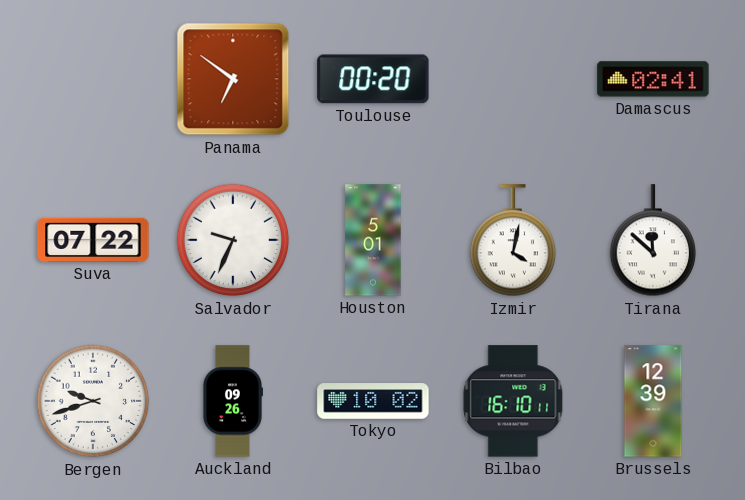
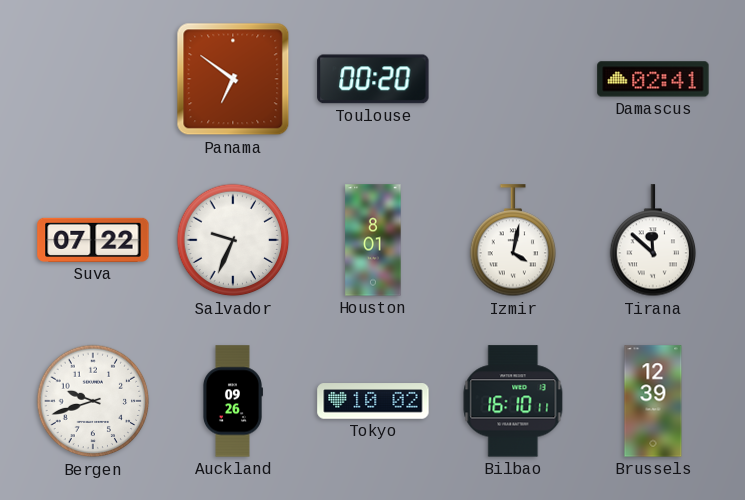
Houston: 5:01 -> 8:01 (373, 240)
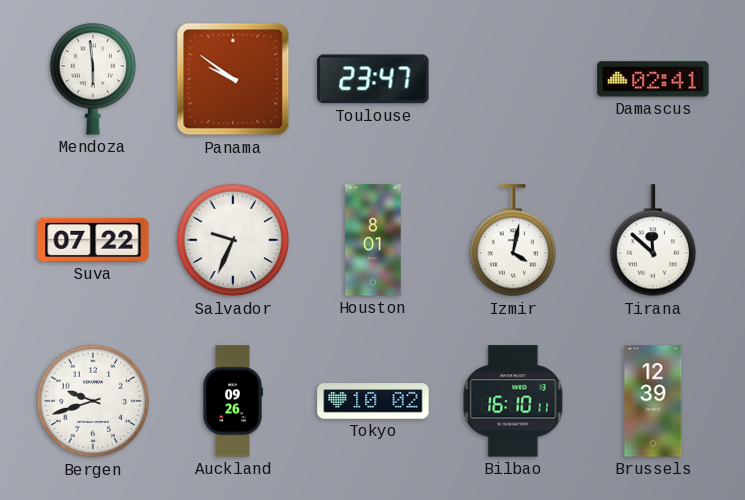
Mendoza: none -> 5:59 (93, 79)
Panama: 6:51 -> 9:51 (233, 79)
Toulouse: 00:20 -> 23:47 (373, 79)
